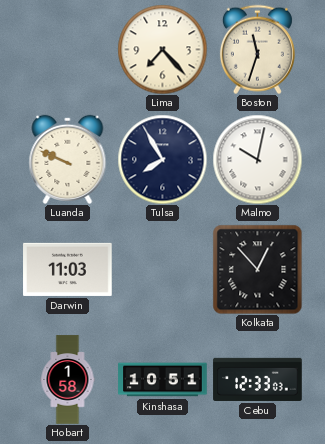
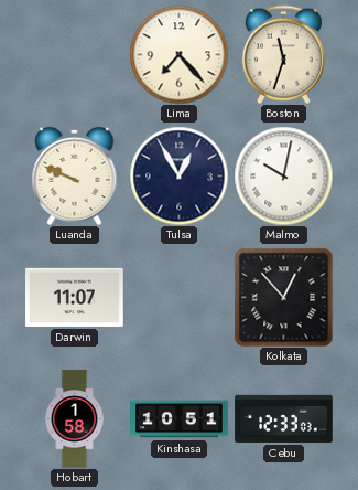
Tulsa: 7:55 -> 12:55 (178, 175)
Darwin: 11:03 -> 11:07 (75, 297)
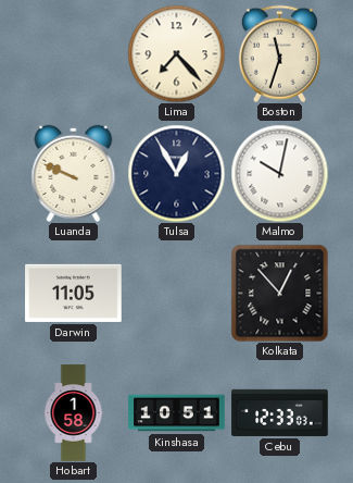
Darwin: 11:07 -> 11:05 (74, 293)
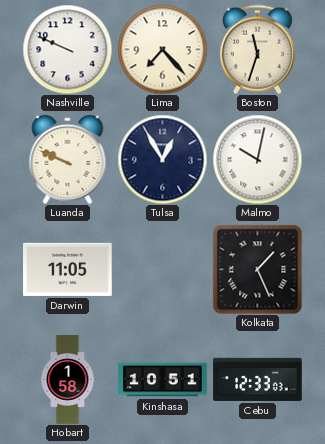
Nashville: none -> 9:49 (67, 49)
Kolkata: 12:53 -> 1:26 (257, 269)
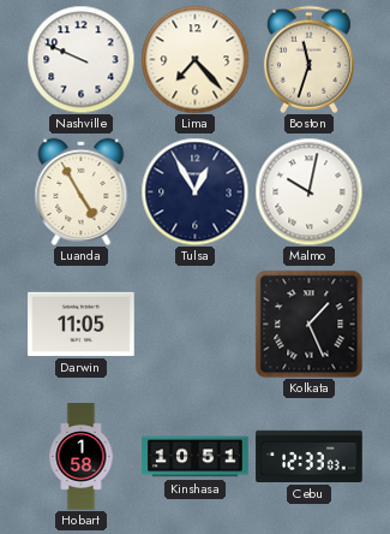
Luanda: 9:49 -> 4:55 (82, 191)
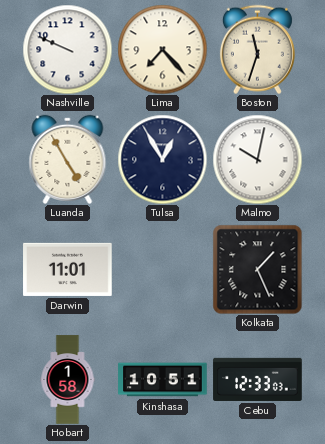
Darwin: 11:05 -> 11:01 (68, 269)
